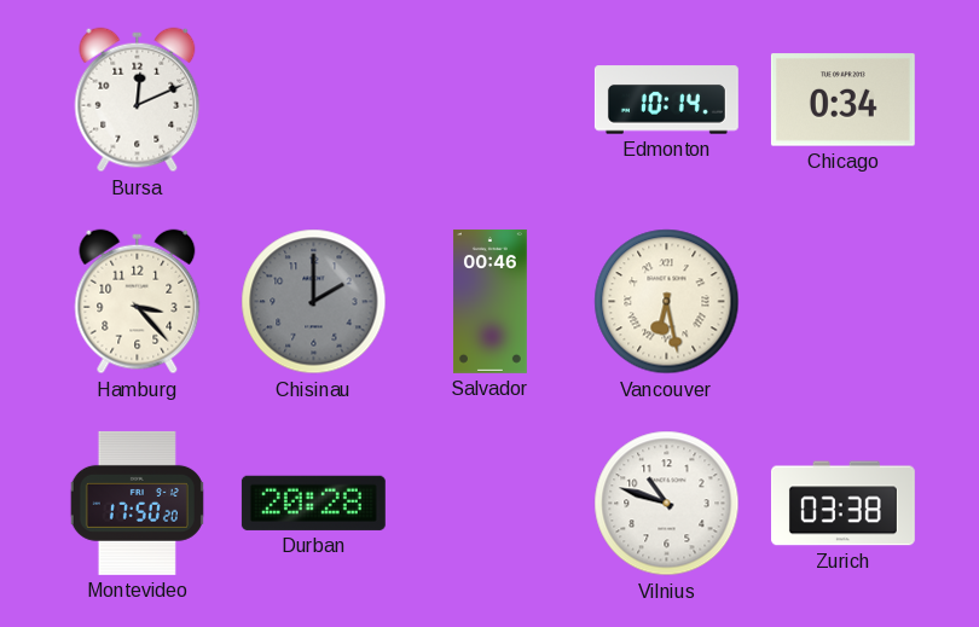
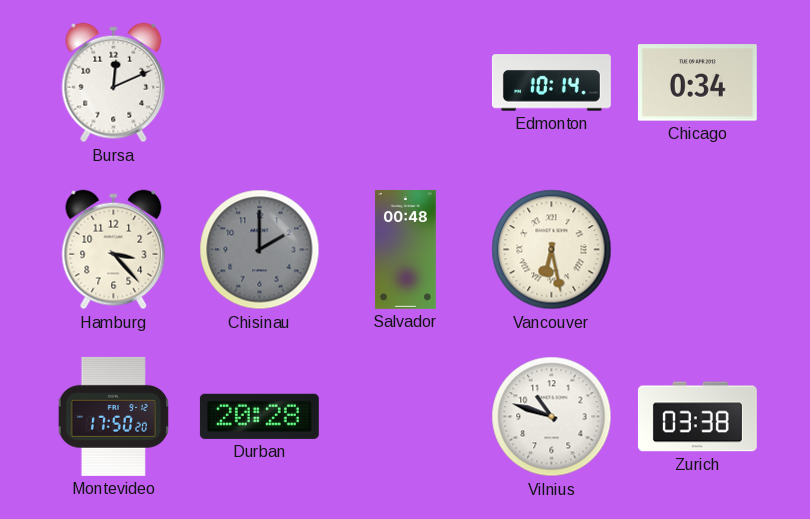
Salvador: 00:46 -> 00:48 (405, 249)
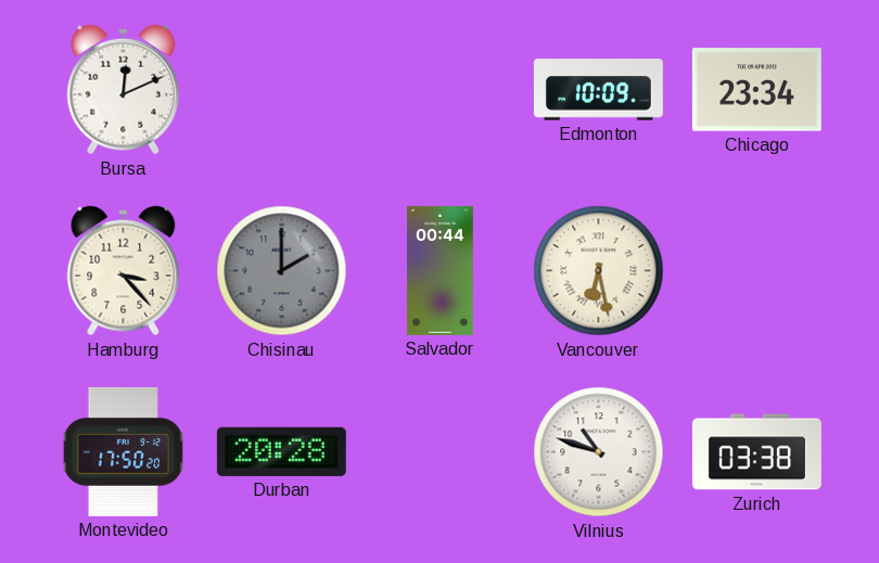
Edmonton: 10:14 -> 10:09 (598, 90)
Chicago: 0:34 -> 23:34 (756, 90)
Salvador: 00:48 -> 00:44 (439, 270)
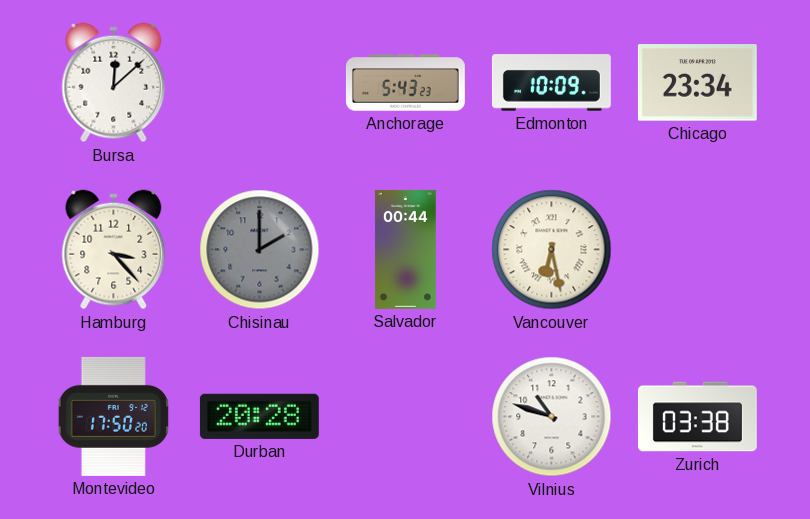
Bursa: 12:11 -> 12:08 (114, 83)
Anchorage: none -> 5:43 (405, 83)
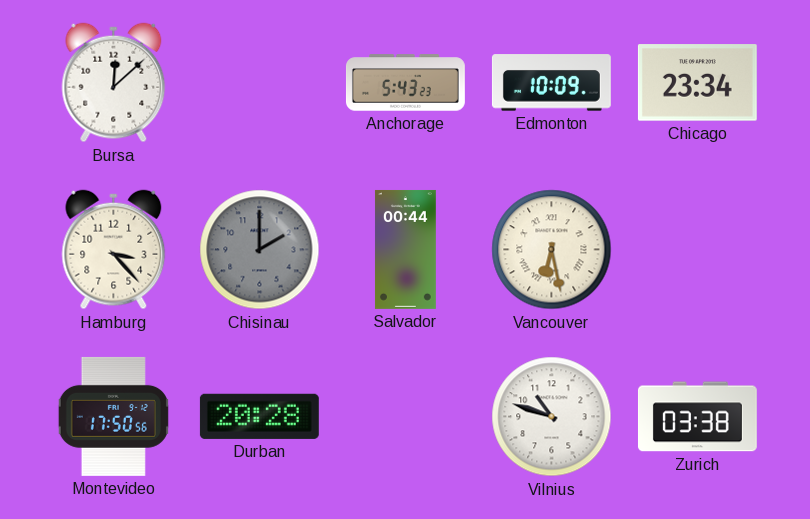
Montevideo: 17:50:20 -> 17:50:56 (113, 416)
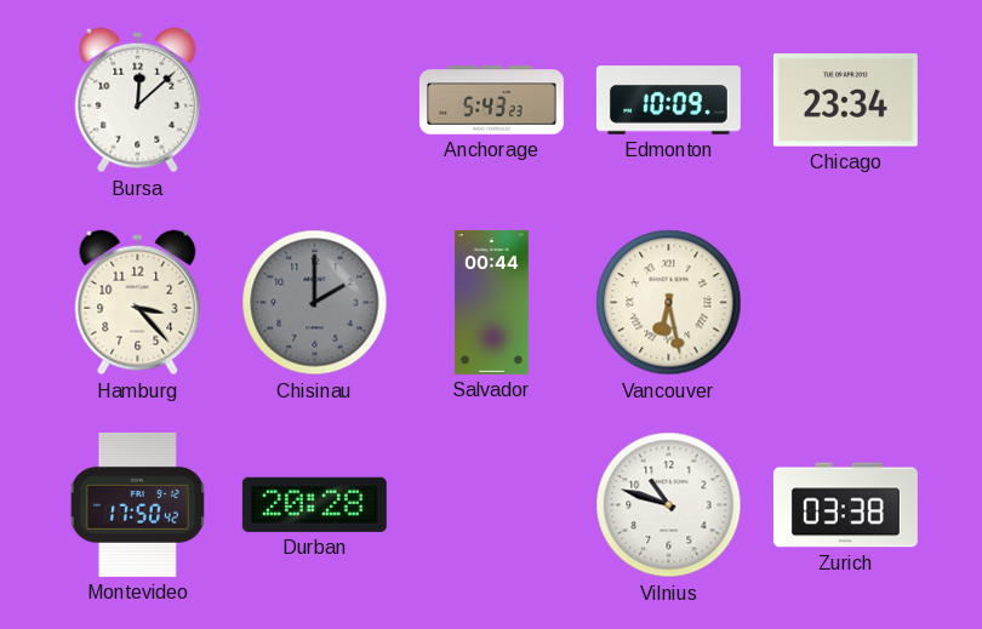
Montevideo: 17:50:56 -> 17:50:42 (137, 504)
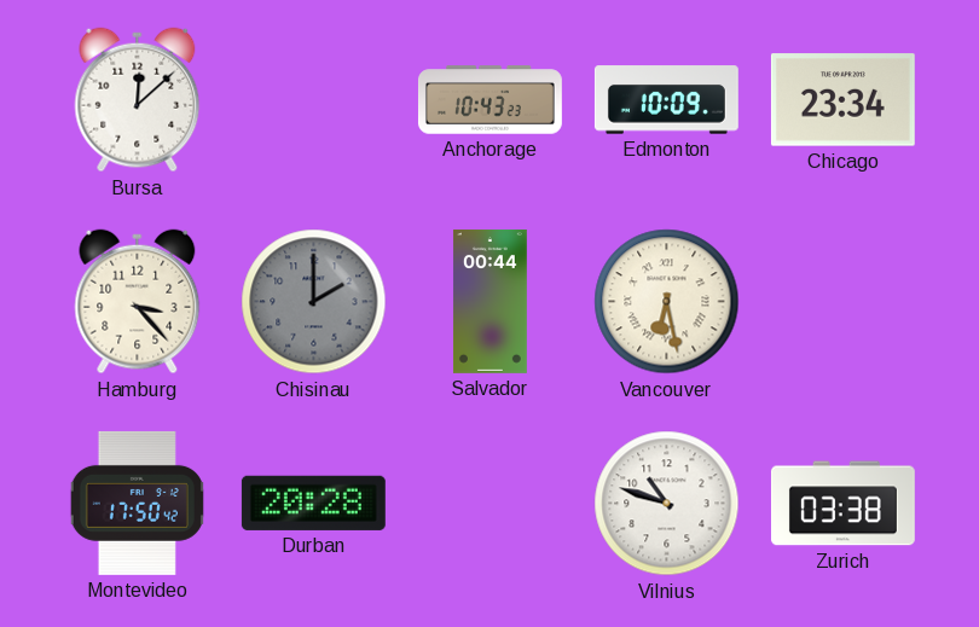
Anchorage: 5:43 -> 10:43 (489, 100)
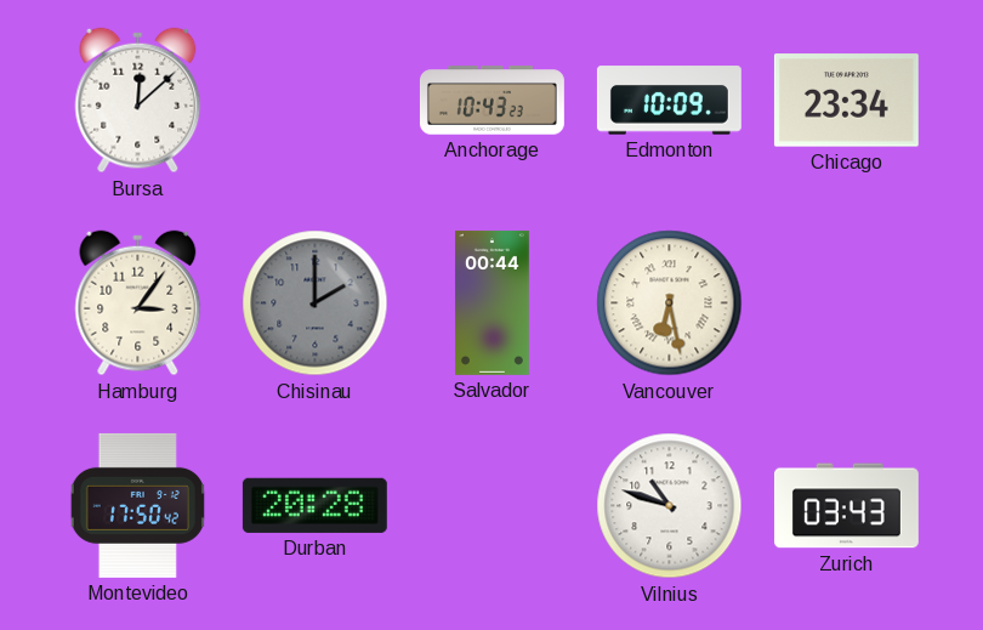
Hamburg: 3:23 -> 3:06 (138, 303)
Zurich: 03:38 -> 03:43 (846, 506)
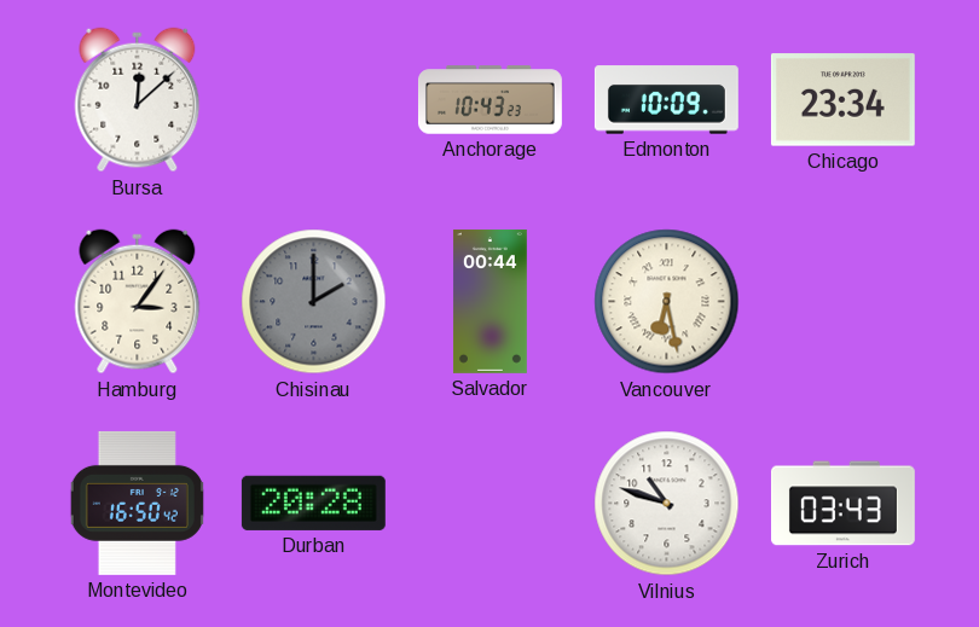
Montevideo: 17:50 -> 16:50 (137, 503)
